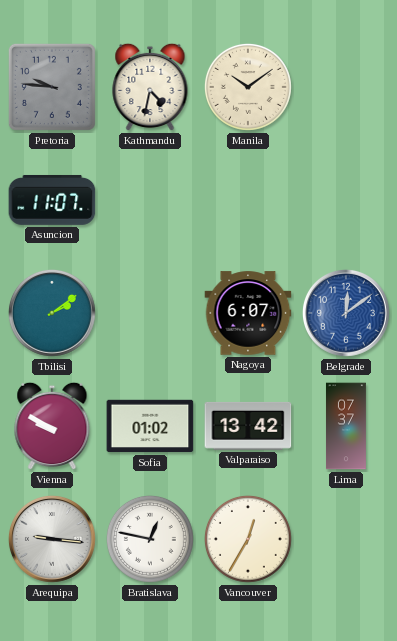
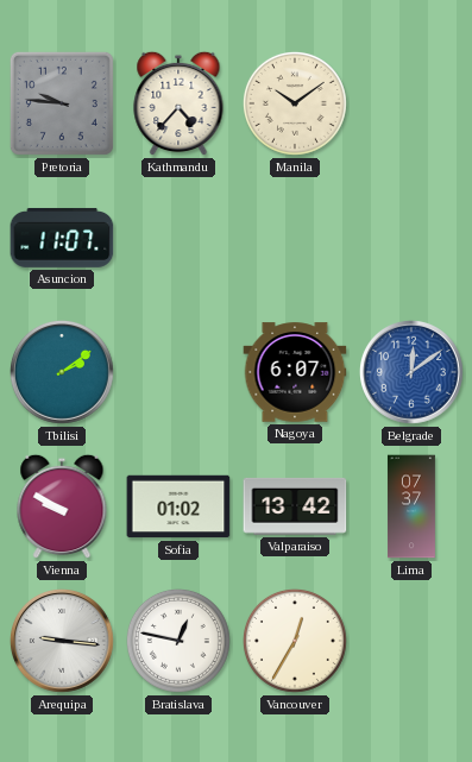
Kathmandu: 4:32 -> 4:37 (178, 103)
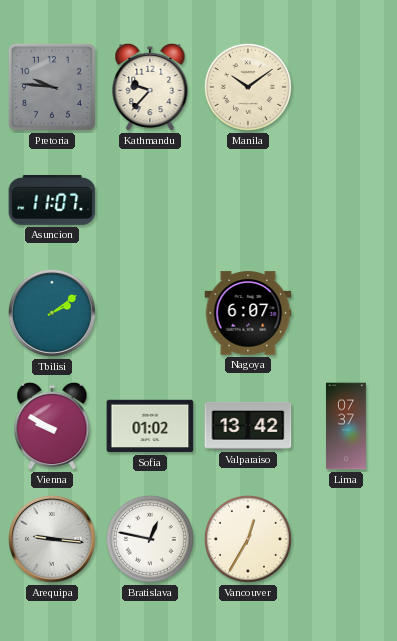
Kathmandu: 4:37 -> 9:37 (150, 87)
Belgrade: 12:09 -> none (411, 372)
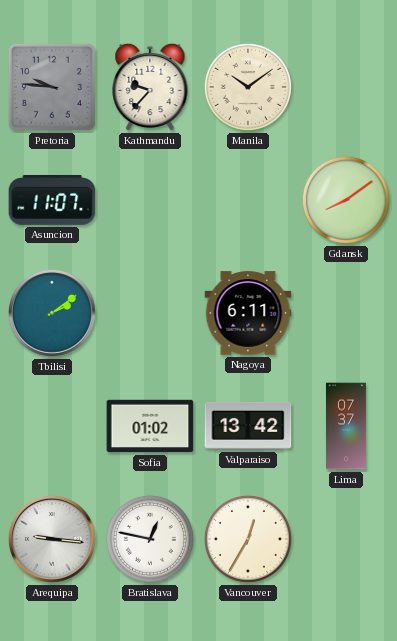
Gdansk: none -> 8:09 (346, 200)
Nagoya: 6:07 -> 6:11 (248, 313)
Vienna: 9:50 -> none (52, 426)
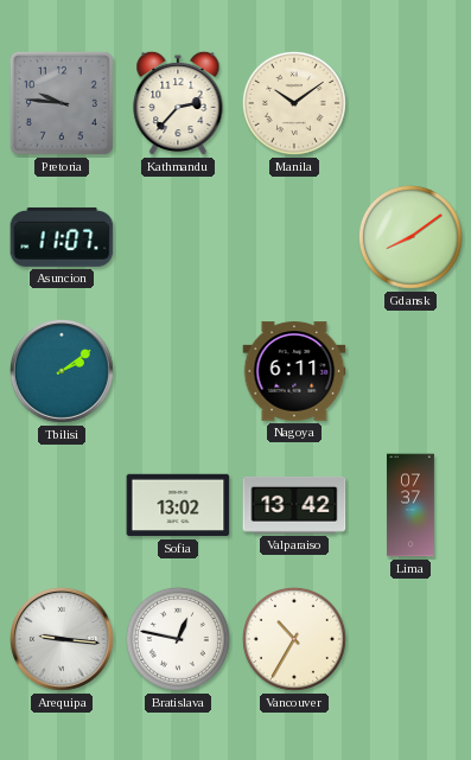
Kathmandu: 9:37 -> 2:37 (178, 103)
Sofia: 01:02 -> 13:02 (178, 505)
Vancouver: 12:35 -> 10:35 (294, 639)
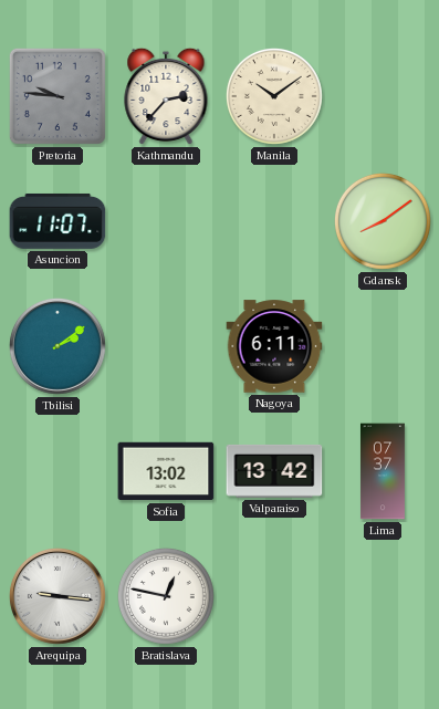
Vancouver: 10:35 -> none (294, 639)
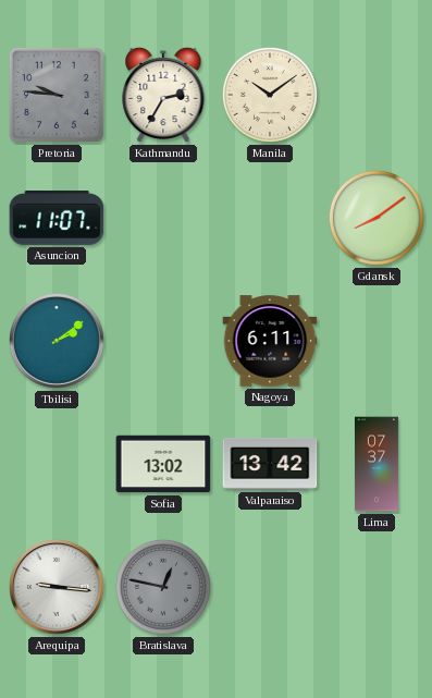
Kathmandu: 2:37 -> 2:35 (163, 95)
Bratislava dial: white -> grey (163, 587)
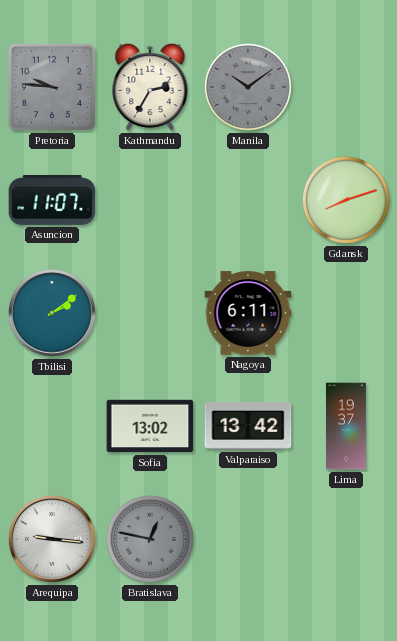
Manila dial: cream -> grey (248, 87)
Gdansk: 8:09 -> 8:12 (346, 200)
Lima: 07:37 -> 19:37 (346, 426)
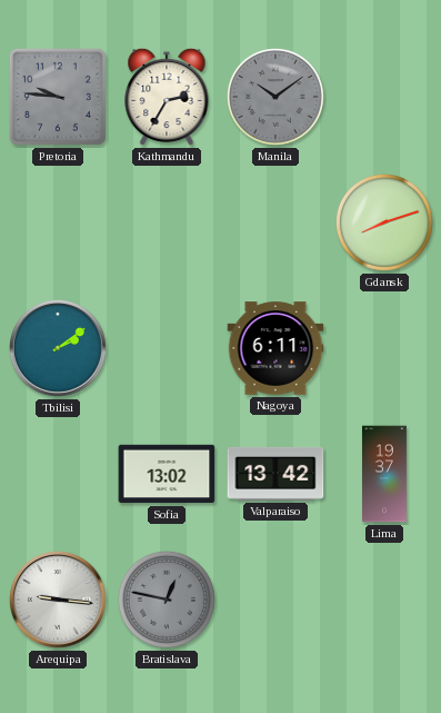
Asuncion: 11:07 -> none (52, 200)
